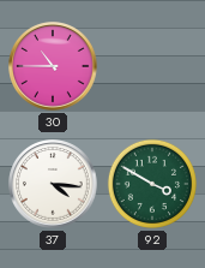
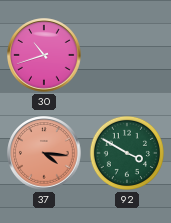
30: 10:45 -> 10:42 (44, 55)
37 dial: white -> salmon (44, 153)
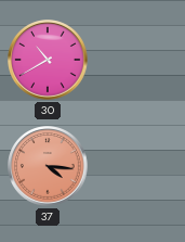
30: 10:42 -> 10:40 (48, 60)
92: 3:50 -> none (127, 153)
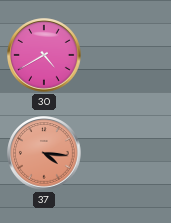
30: 10:40 -> 4:40 (44, 55)
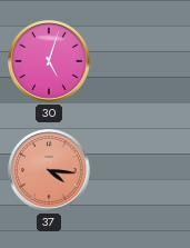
30: 4:40 -> 5:03 (49, 61)
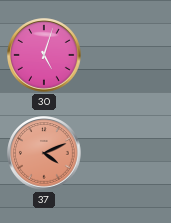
37: 4:16 -> 4:11 (44, 153)
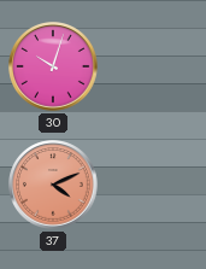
30: 5:03 -> 10:03 (53, 66)
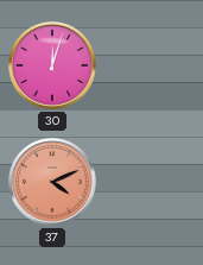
30: 10:03 -> 12:03 (52, 65)
